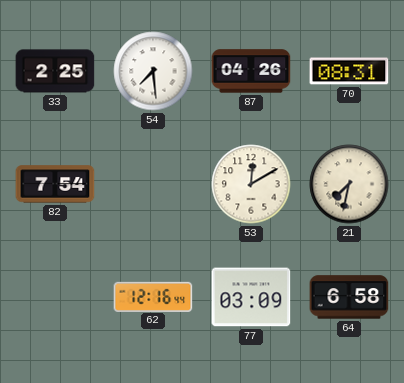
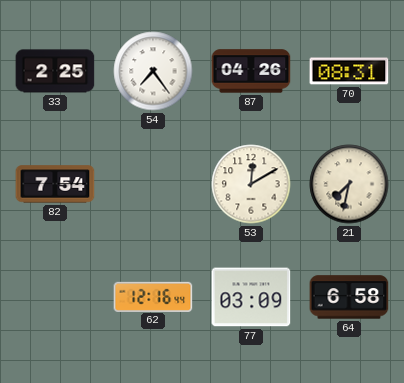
54: 7:29 -> 7:24 (153, 71)
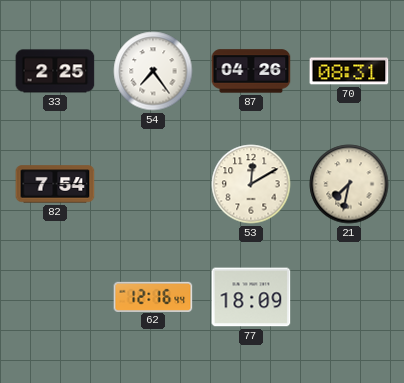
77: 03:09 -> 18:09 (251, 297)
64: 6:58 -> none (349, 297)
